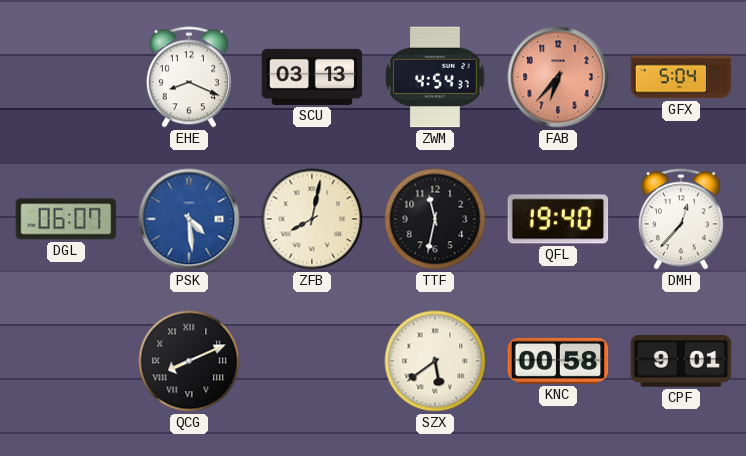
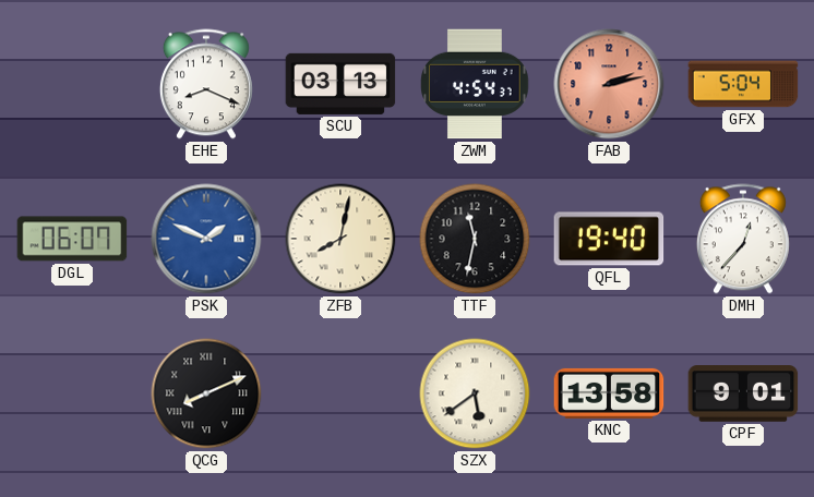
FAB: 6:37 -> 2:13 (609, 84)
PSK: 4:29 -> 1:49 (206, 239)
KNC: 00:58 -> 13:58 (609, 393)
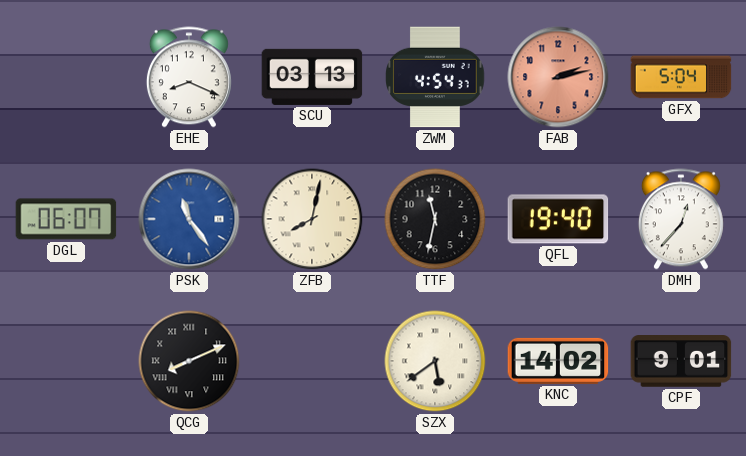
PSK: 1:49 -> 11:24 (189, 219)
KNC: 13:58 -> 14:02 (558, 361)
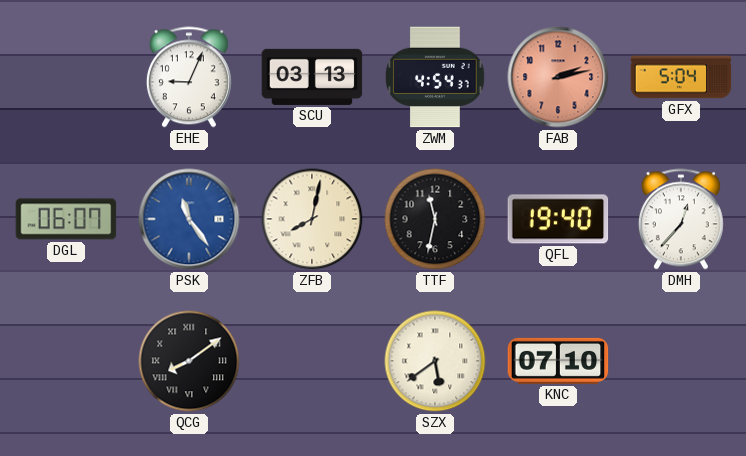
EHE: 8:19 -> 9:04 (189, 77)
QCG: 8:11 -> 8:09 (189, 361)
KNC: 14:02 -> 07:10 (558, 361)
CPF: 9:01 -> none (681, 361)
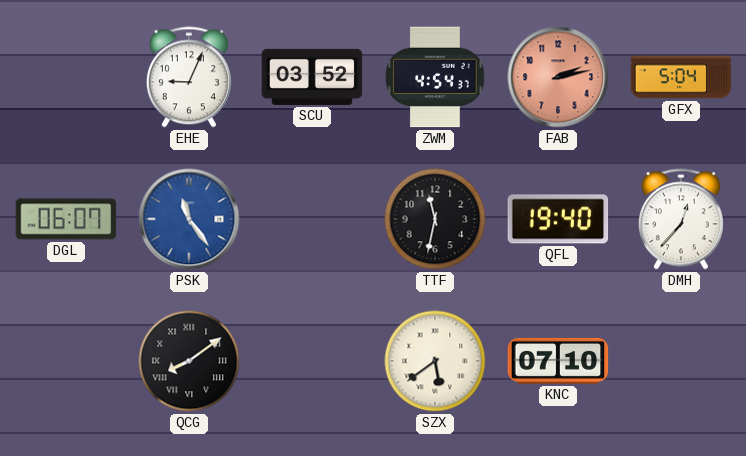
SCU: 03:13 -> 03:52 (312, 77)
ZFB: 8:02 -> none (312, 219)
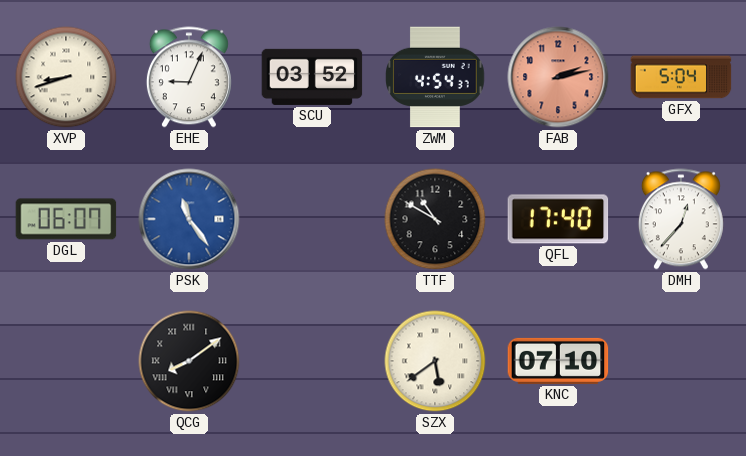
XVP: none -> 8:42 (66, 77)
TTF: 11:32 -> 10:50 (435, 219)
QFL: 19:40 -> 17:40 (558, 219)
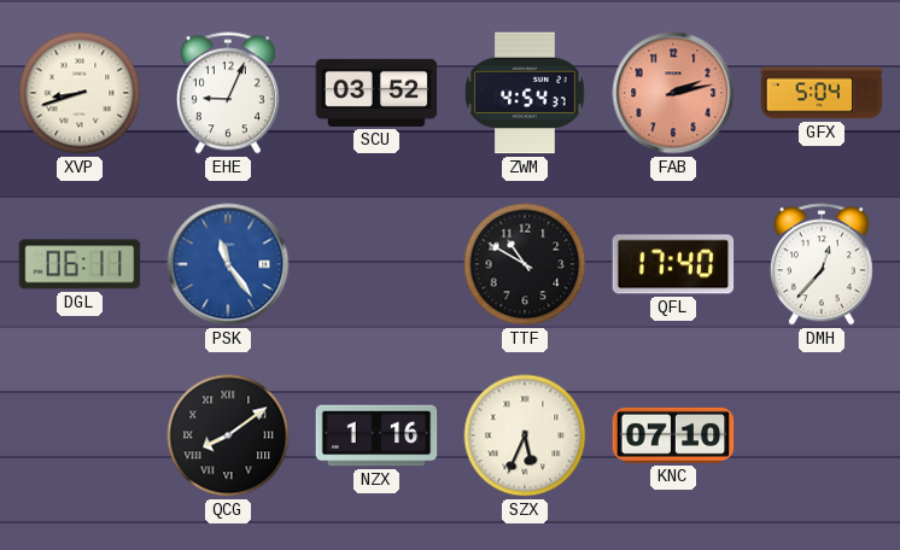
DGL: 06:07 -> 06:11 (80, 264)
NZX: none -> 1:16 (376, 435)
SZX: 5:39 -> 5:34 (525, 435)
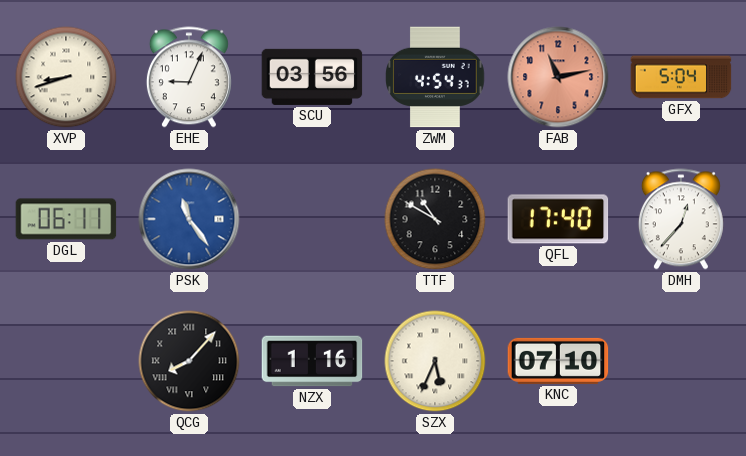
SCU: 03:52 -> 03:56 (312, 77)
FAB: 2:13 -> 11:13 (558, 77)
QCG: 8:09 -> 8:07 (189, 361)
